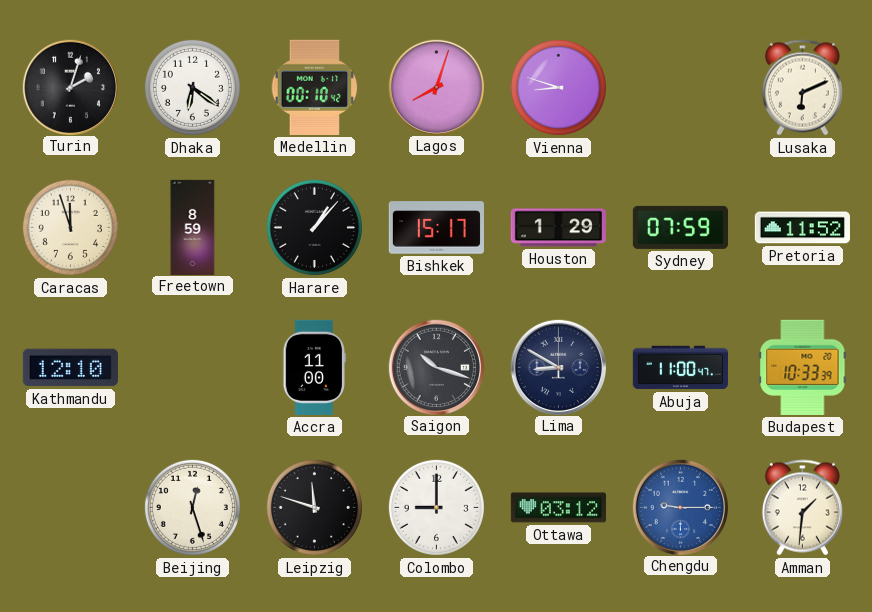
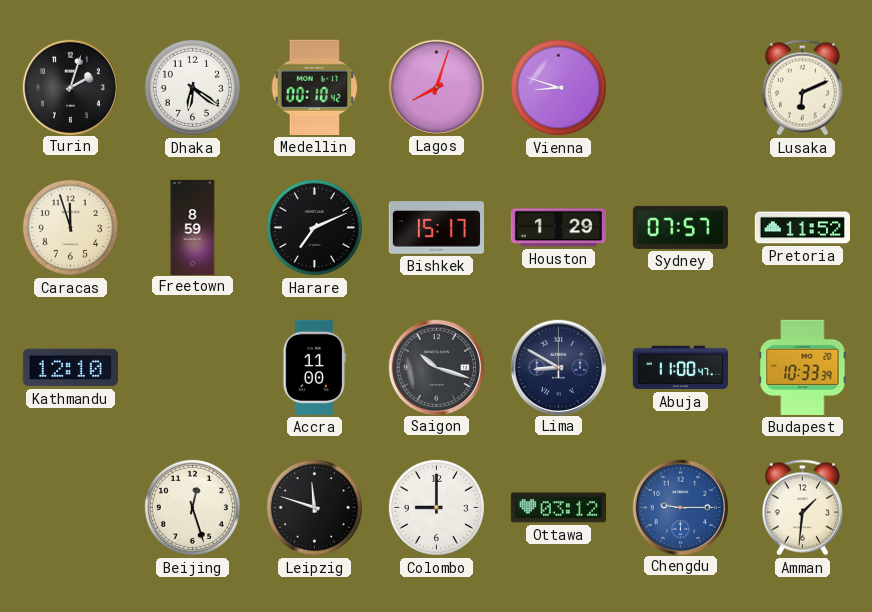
Harare: 1:07 -> 7:11 (314, 227)
Sydney: 07:59 -> 07:57 (680, 227)
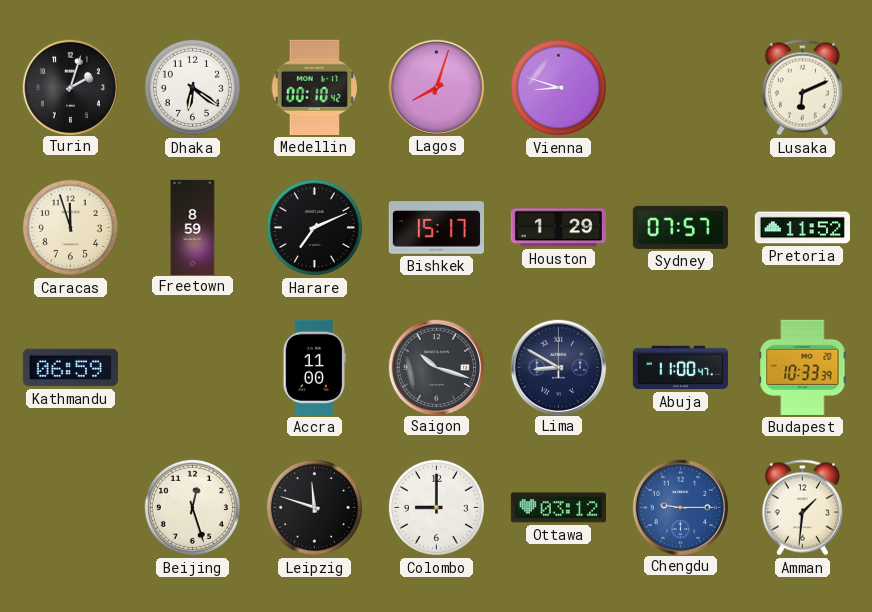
Kathmandu: 12:10 -> 06:59 (70, 368)
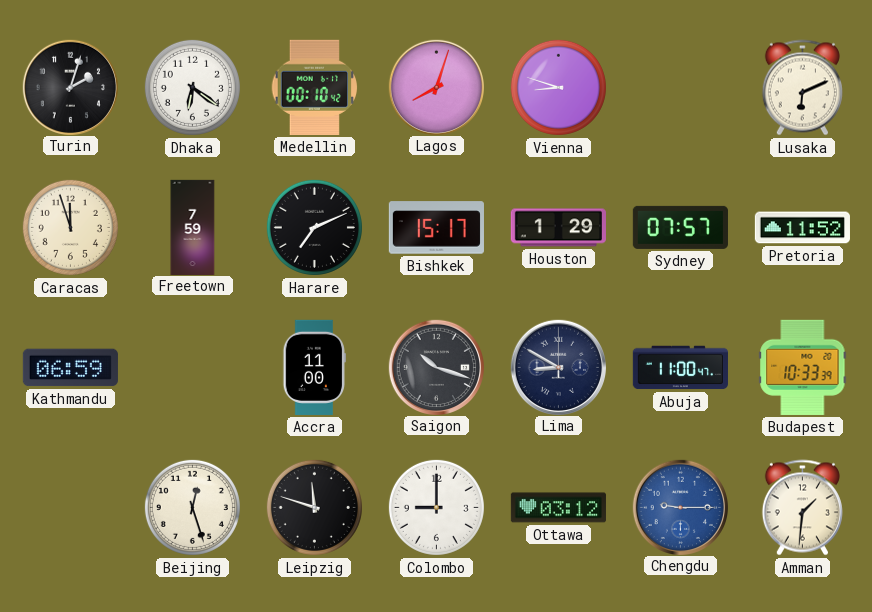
Freetown: 8:59 -> 7:59 (193, 227)
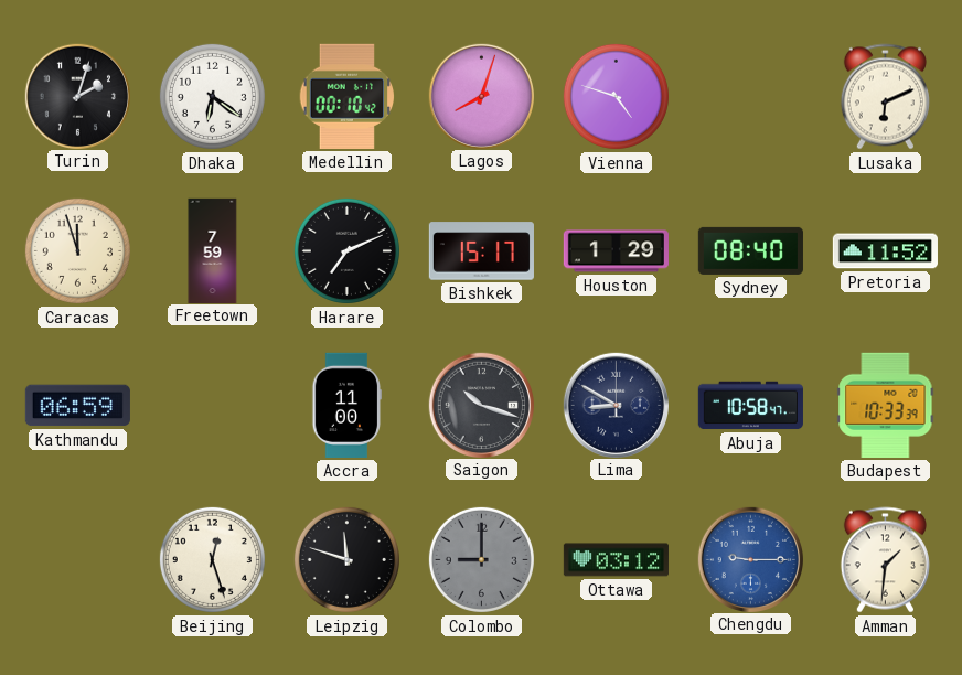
Vienna: 8:48 -> 4:48 (616, 96)
Sydney: 07:57 -> 08:40 (750, 250)
Abuja: 11:00 -> 10:58 (750, 406)
Colombo dial: white -> grey (481, 559)
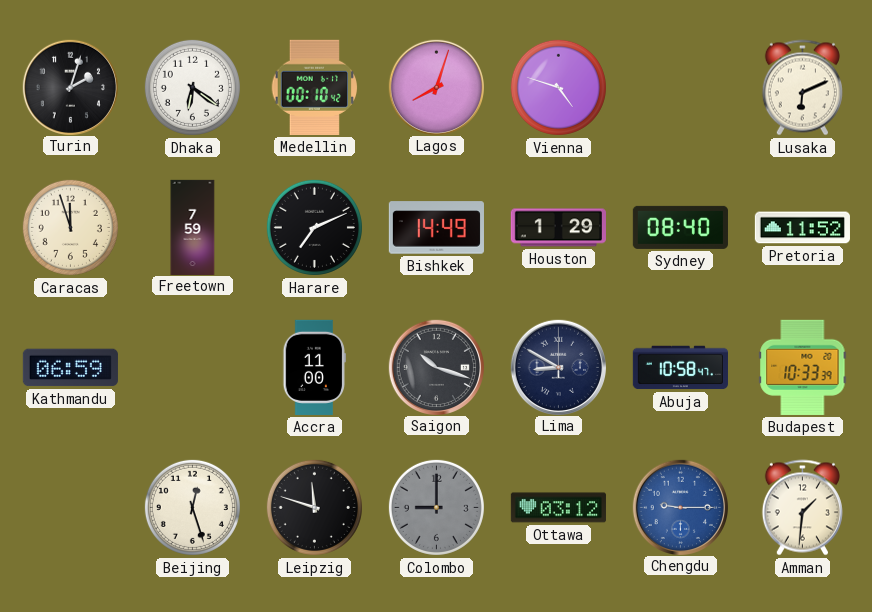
Bishkek: 15:17 -> 14:49 (436, 228)
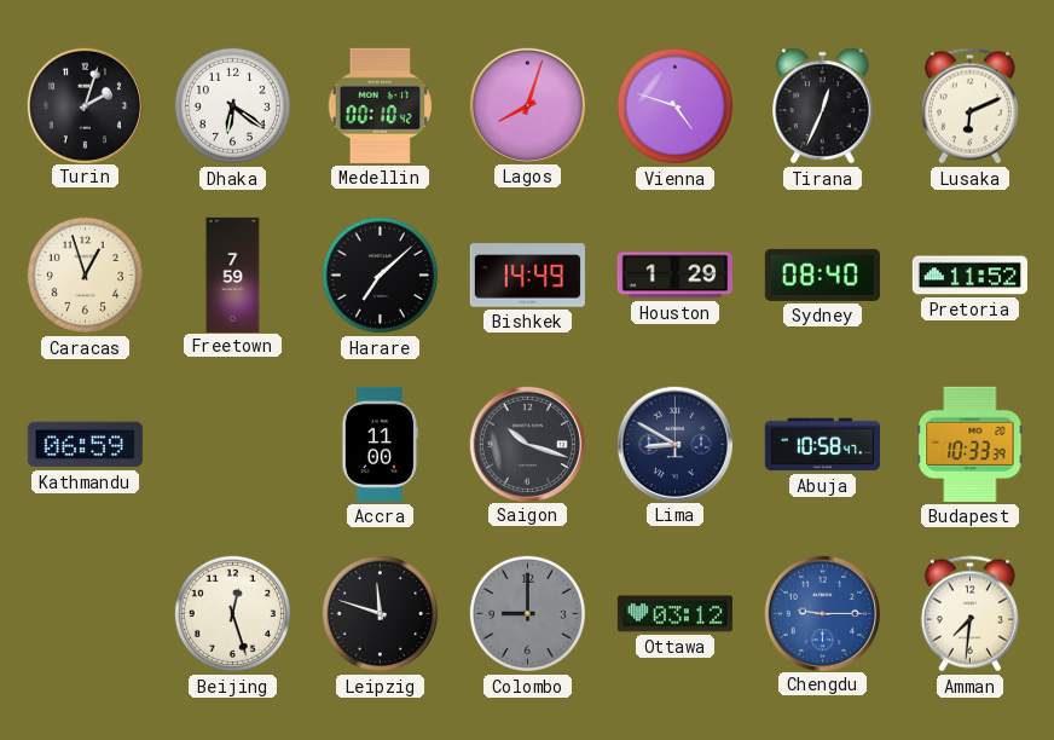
Tirana: none -> 12:34 (823, 106)
Caracas: 11:57 -> 12:57 (85, 274)
Harare: 7:11 -> 7:08 (380, 274)
Amman: 1:31 -> 7:31 (969, 614)
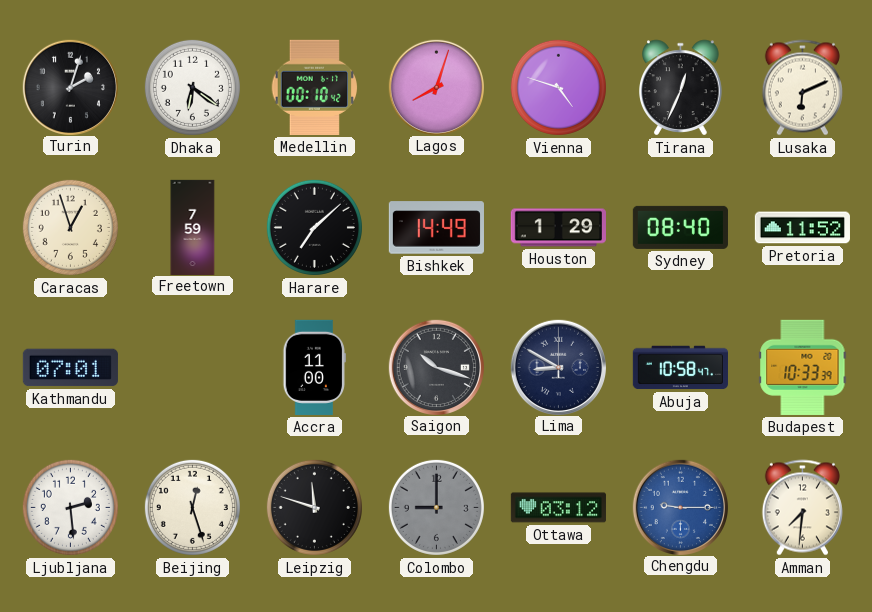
Kathmandu: 06:59 -> 07:01 (70, 368)
Ljubljana: none -> 2:29 (70, 507)
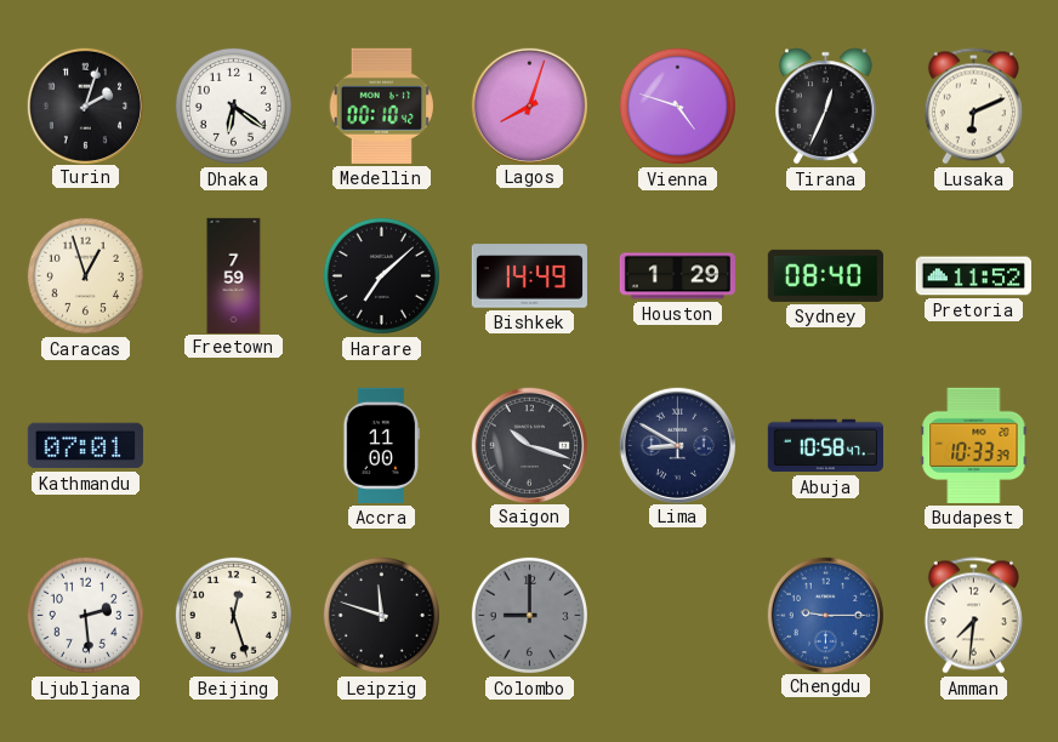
Ottawa: 03:12 -> none (558, 508)
